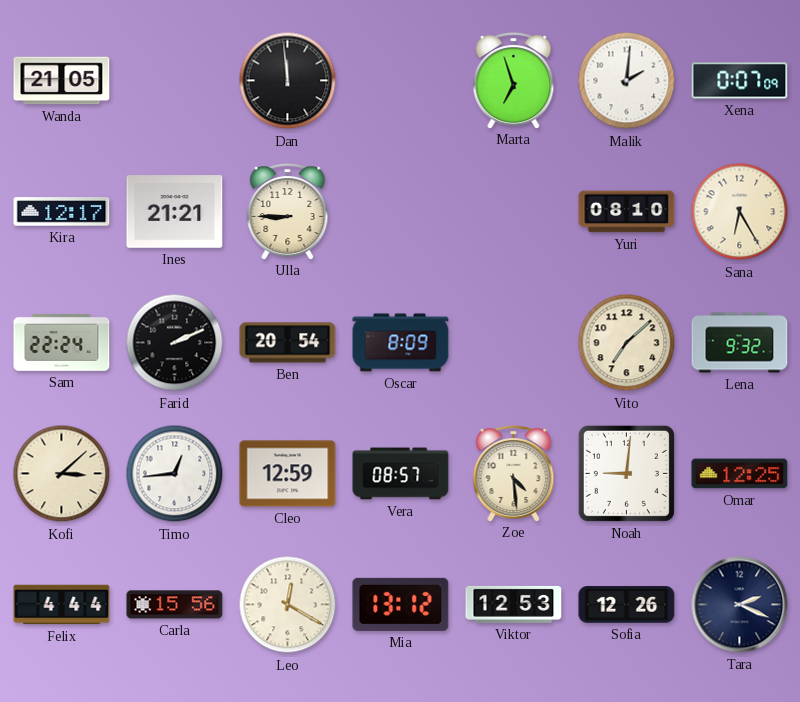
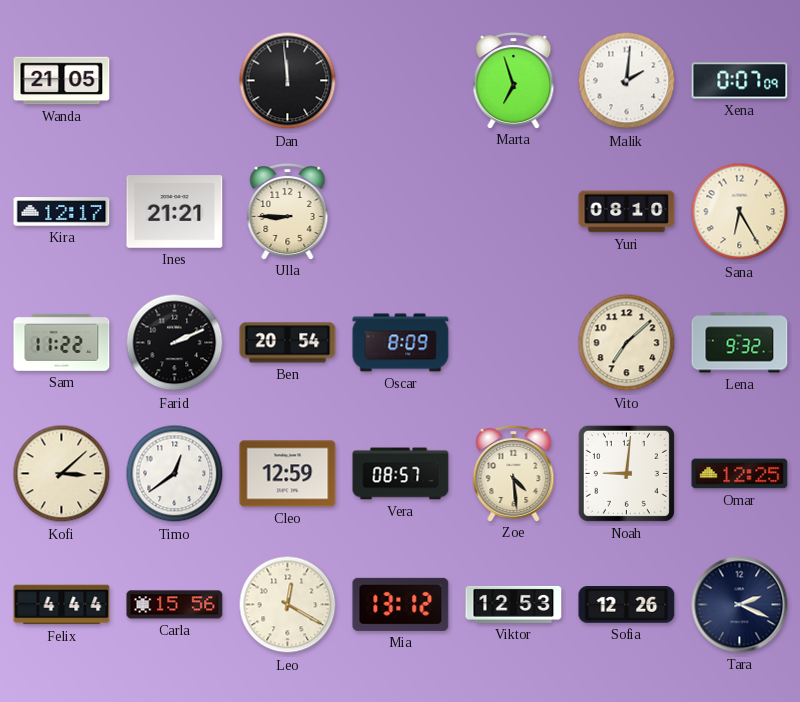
Sam: 22:24 -> 11:22 (62, 342)
Timo: 12:44 -> 12:39 (175, 474)
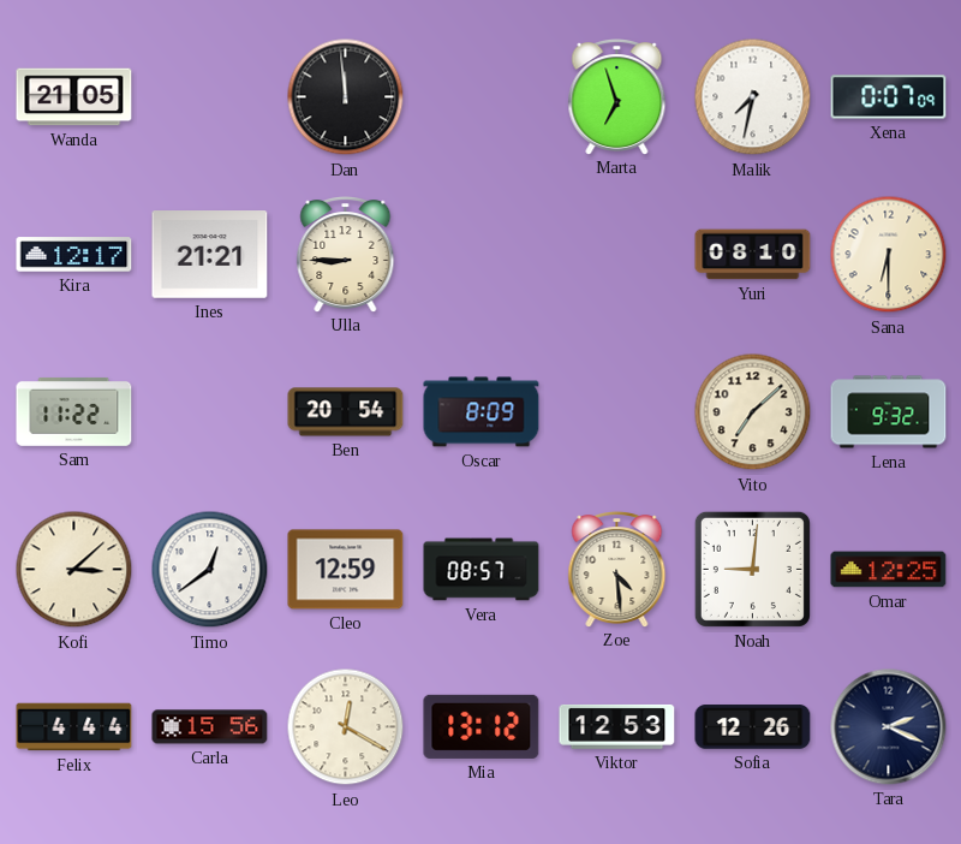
Malik: 2:01 -> 7:32 (753, 97)
Sana: 6:25 -> 6:30 (889, 255)
Farid: 2:11 -> none (175, 343)
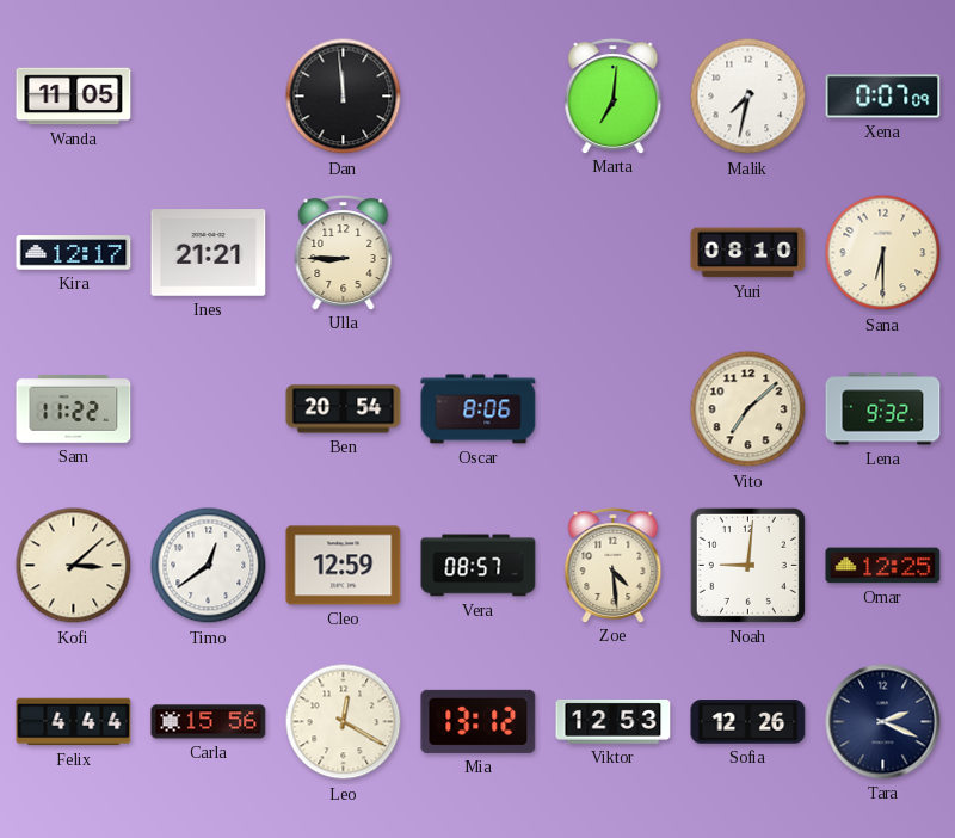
Wanda: 21:05 -> 11:05 (74, 97)
Marta: 6:57 -> 7:01 (614, 97)
Oscar: 8:09 -> 8:06 (479, 409)
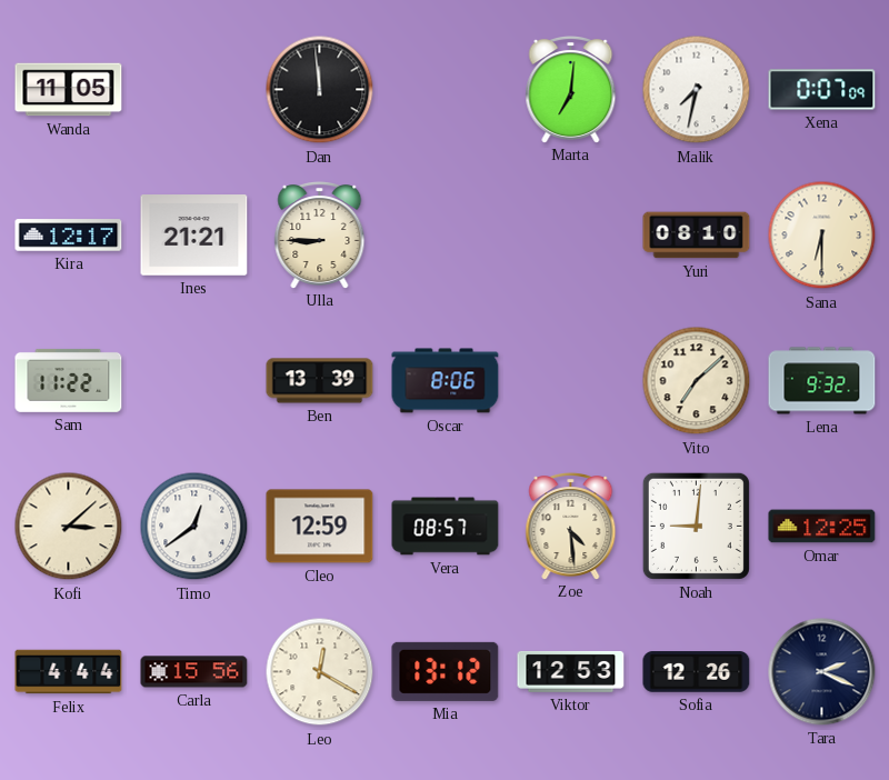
Ben: 20:54 -> 13:39 (320, 381)
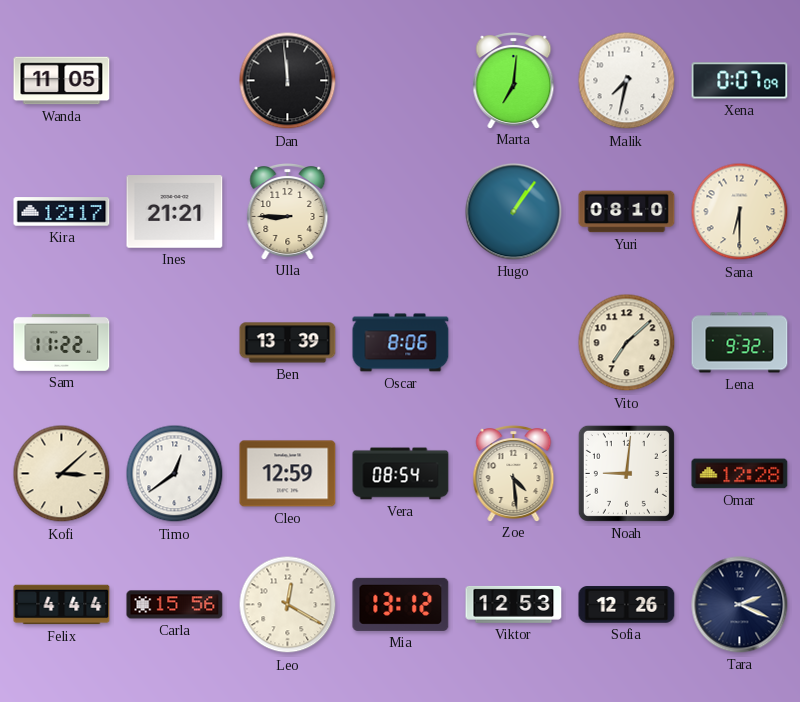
Hugo: none -> 1:06 (514, 212)
Vera: 08:57 -> 08:54 (401, 474)
Omar: 12:25 -> 12:28 (740, 474)
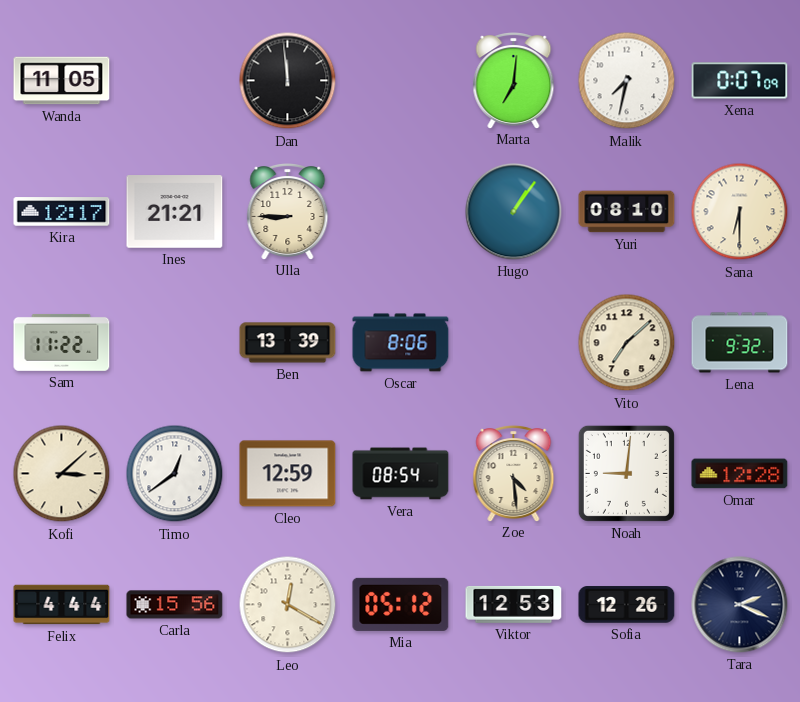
Mia: 13:12 -> 05:12 (401, 604)
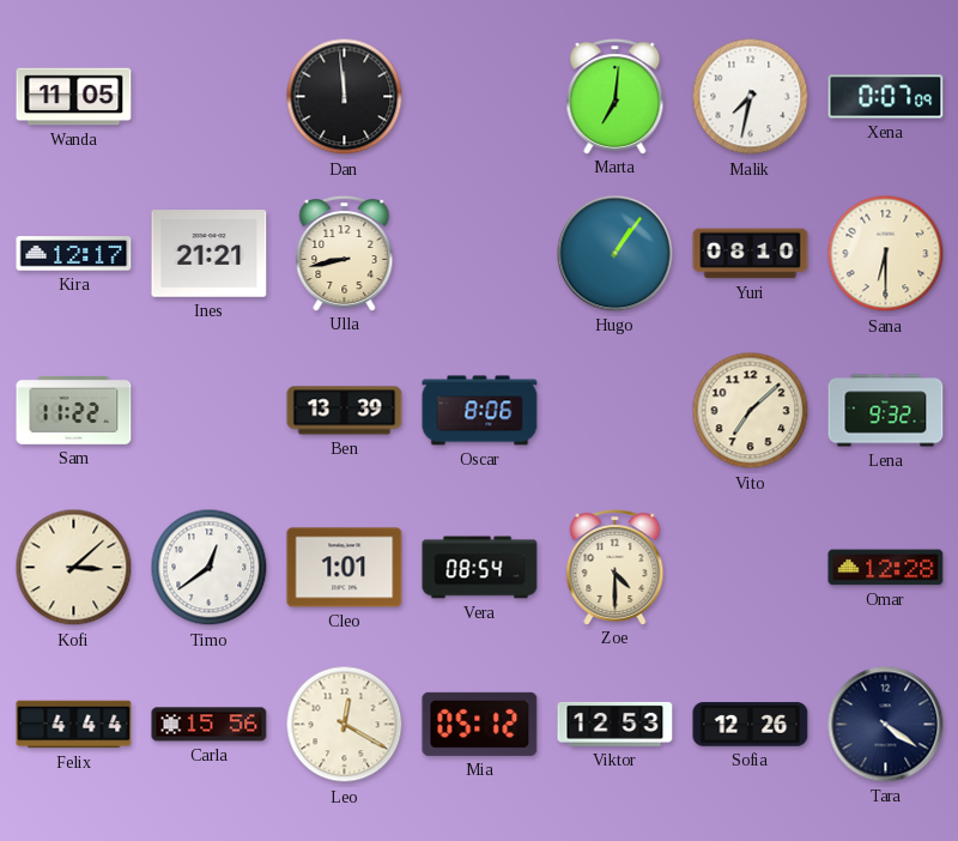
Ulla: 8:45 -> 8:43 (345, 254)
Cleo: 12:59 -> 1:01 (345, 568)
Zoe: 4:29 -> 4:30 (616, 568)
Noah: 9:01 -> none (626, 473)
Tara: 2:19 -> 4:21 (886, 725)
